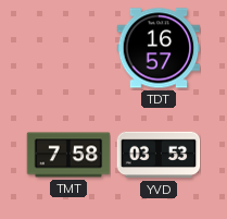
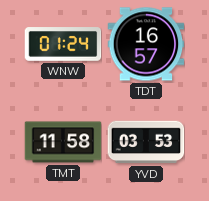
WNW: none -> 01:24 (63, 44)
TMT: 7:58 -> 11:58 (63, 142)
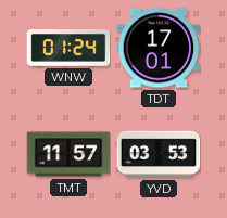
TDT: 16:57 -> 17:01 (159, 48)
TMT: 11:58 -> 11:57 (68, 154)
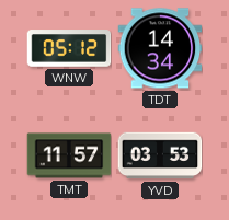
WNW: 01:24 -> 05:12 (69, 48)
TDT: 17:01 -> 14:34 (160, 48)
